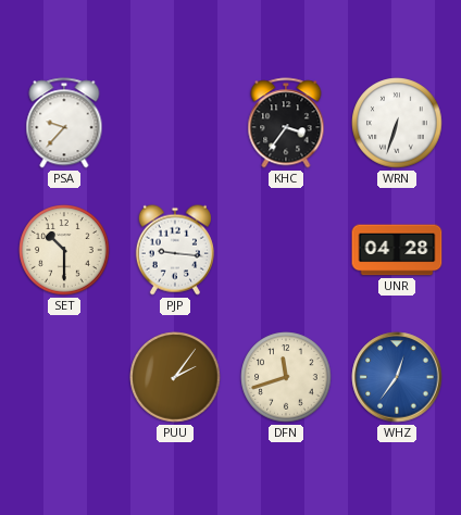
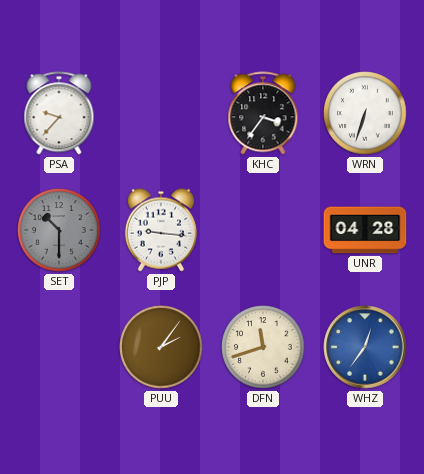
SET dial: cream -> grey (59, 230)
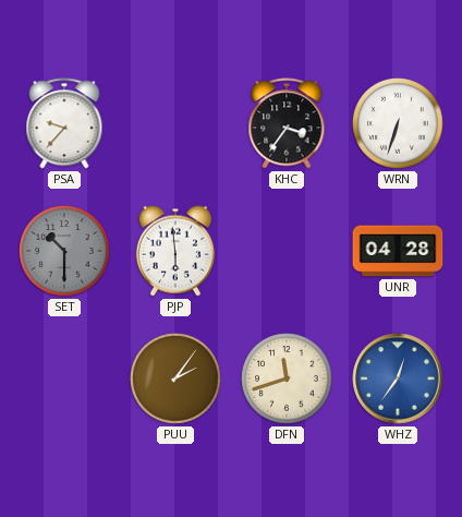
PJP: 9:16 -> 5:59 (175, 251)
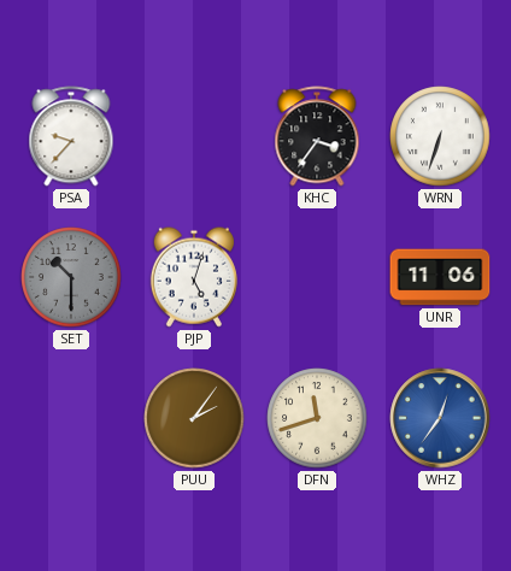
PJP: 5:59 -> 5:03 (194, 277)
UNR: 04:28 -> 11:06 (440, 277)
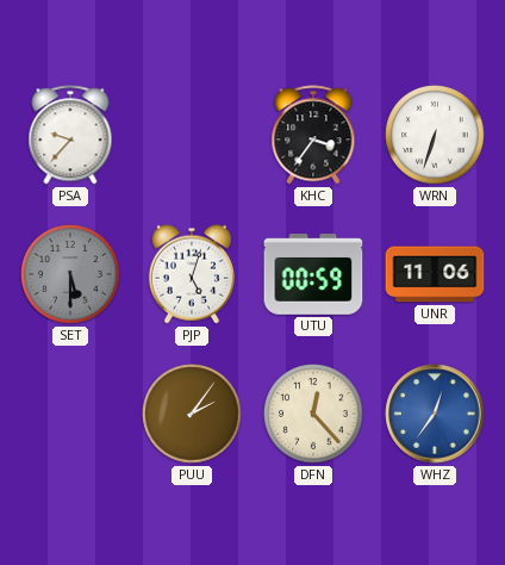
SET: 10:30 -> 5:30 (70, 274)
UTU: none -> 00:59 (313, 275)
DFN: 11:42 -> 12:23 (313, 414)
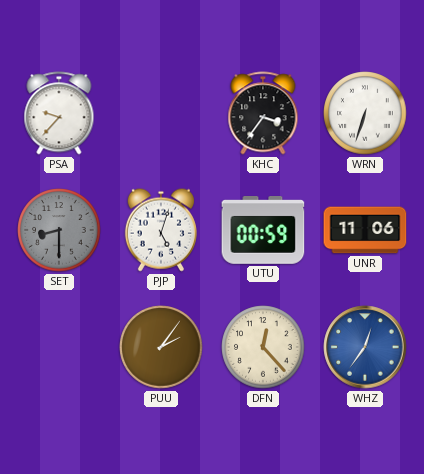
SET: 5:30 -> 8:30 (59, 230)
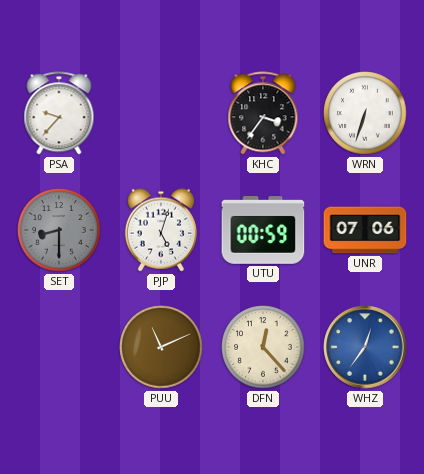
UNR: 11:06 -> 07:06 (365, 230)
PUU: 2:06 -> 11:11 (161, 347)
